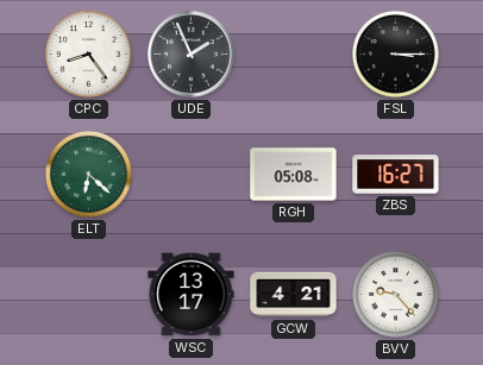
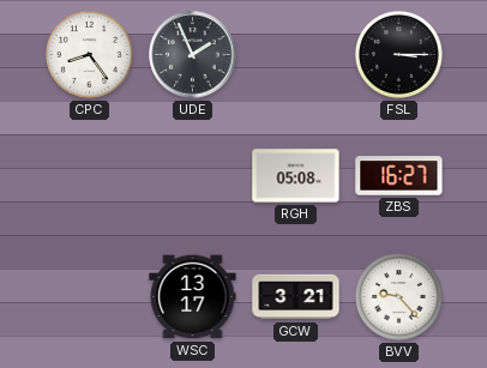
ELT: 6:22 -> none (89, 175)
GCW: 4:21 -> 3:21 (296, 297)
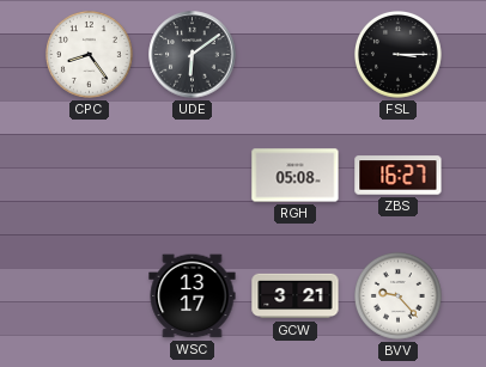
UDE: 1:56 -> 6:09 (193, 55)
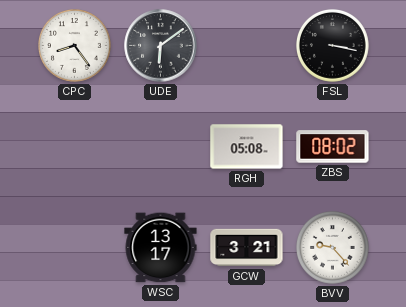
FSL: 3:15 -> 3:17 (333, 46)
ZBS: 16:27 -> 08:02 (333, 147)
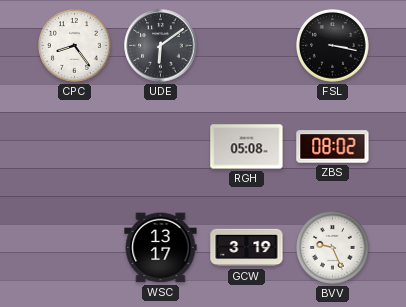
GCW: 3:21 -> 3:19 (247, 248)
BVV: 9:23 -> 9:26 (333, 248)
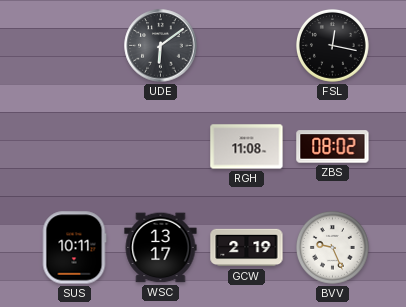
CPC: 8:24 -> none (75, 46)
FSL: 3:17 -> 12:17 (333, 46)
RGH: 05:08 -> 11:08 (247, 147)
SUS: none -> 10:11 (74, 248)
GCW: 3:19 -> 2:19 (247, 248)
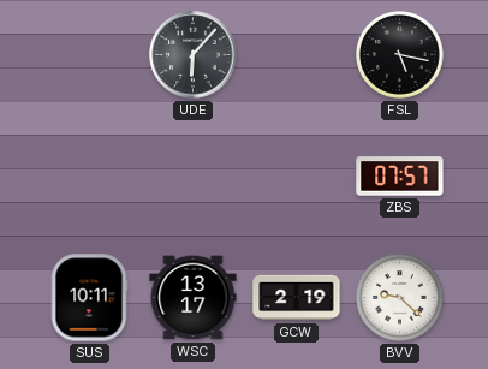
UDE: 6:09 -> 6:07 (194, 55)
FSL: 12:17 -> 5:17 (400, 55)
RGH: 11:08 -> none (247, 147)
ZBS: 08:02 -> 07:57 (400, 177)
BVV: 9:26 -> 9:22 (400, 298)
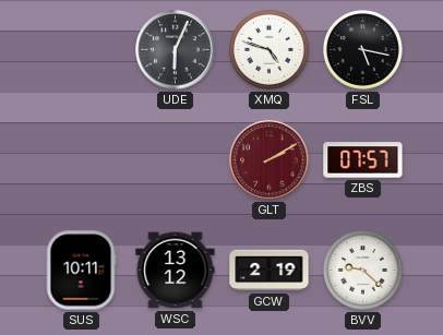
UDE: 6:07 -> 6:04 (176, 50)
XMQ: none -> 4:48 (270, 50)
GLT: none -> 2:10 (270, 160)
WSC: 13:17 -> 13:12 (176, 271)
